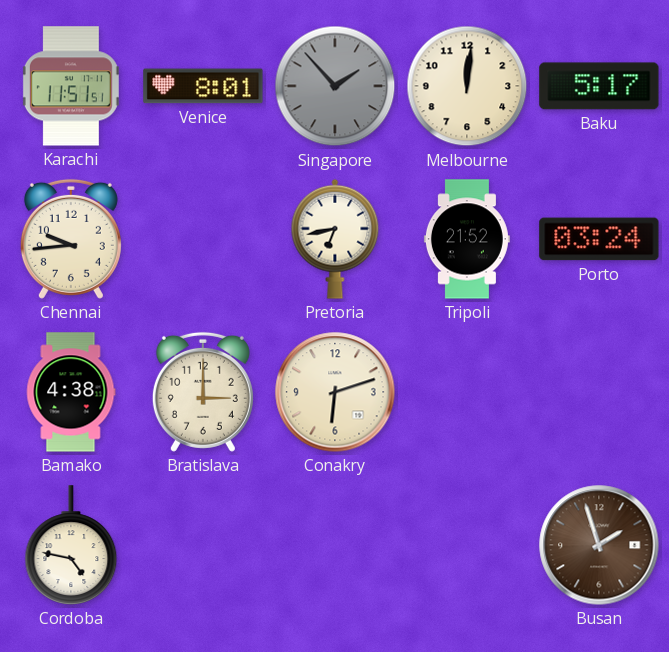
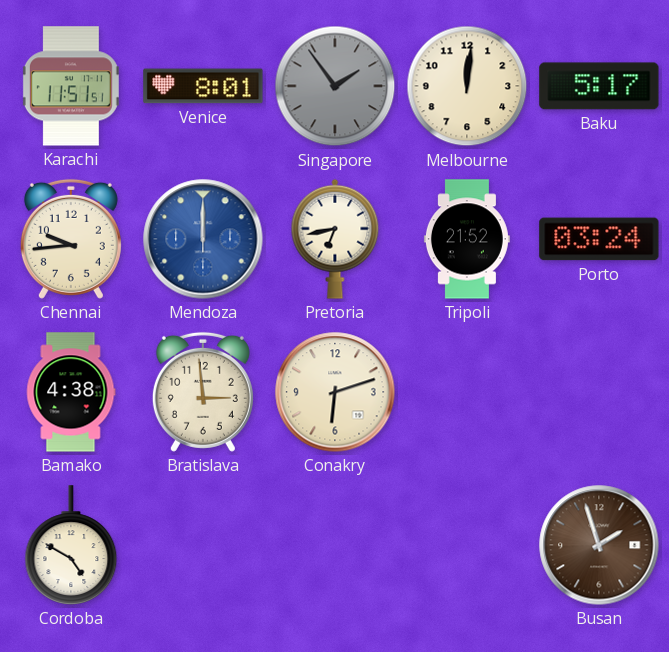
Singapore: 1:53 -> 1:54 (335, 86)
Mendoza: none -> 12:00 (203, 239)
Bratislava: 3:00 -> 2:59 (203, 392)
Cordoba: 4:47 -> 4:50 (71, 545)
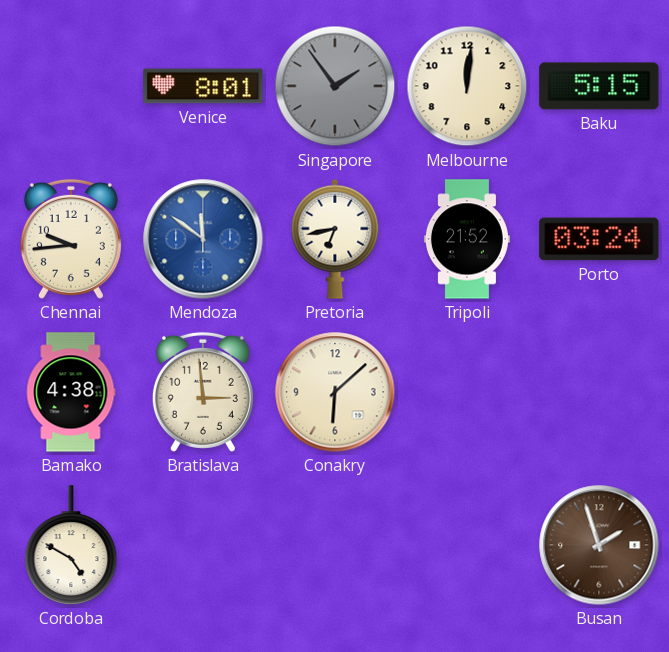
Karachi: 11:51 -> none (71, 86)
Baku: 5:17 -> 5:15 (599, 86)
Mendoza: 12:00 -> 11:51 (203, 239)
Conakry: 6:12 -> 6:08 (335, 392)
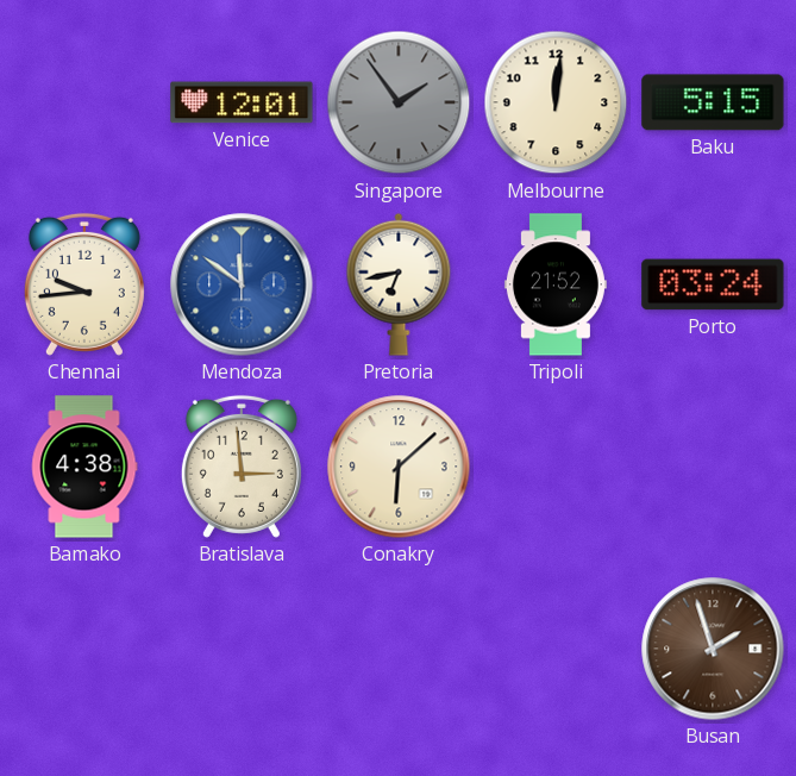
Venice: 8:01 -> 12:01 (242, 102)
Cordoba: 4:50 -> none (71, 545)
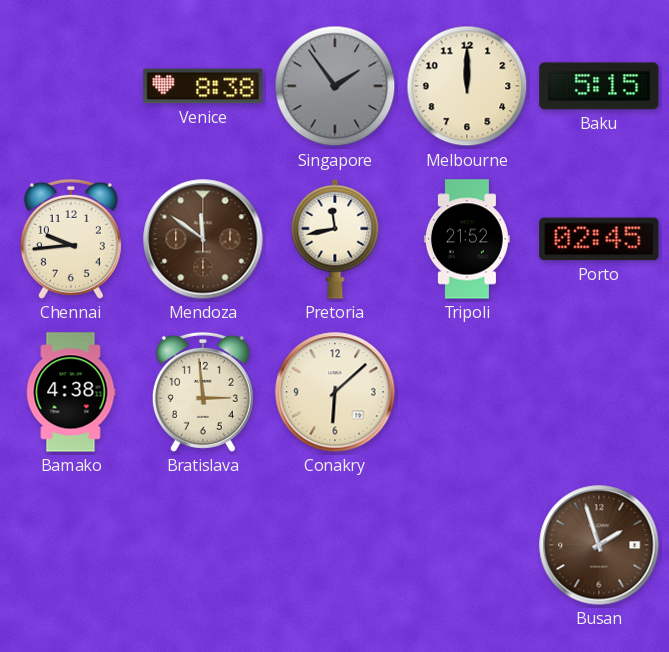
Venice: 12:01 -> 8:38 (203, 86)
Melbourne: 12:01 -> 12:00 (467, 86)
Mendoza dial: blue -> brown (203, 239)
Pretoria: 6:43 -> 11:43 (335, 239)
Porto: 03:24 -> 02:45 (599, 239)
